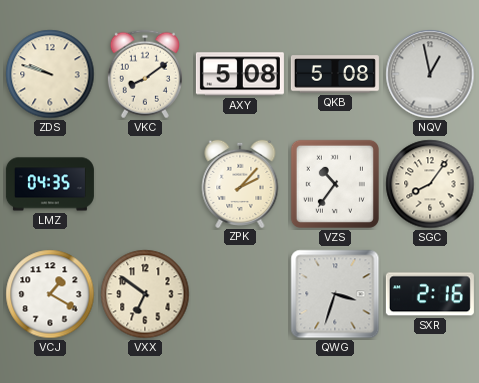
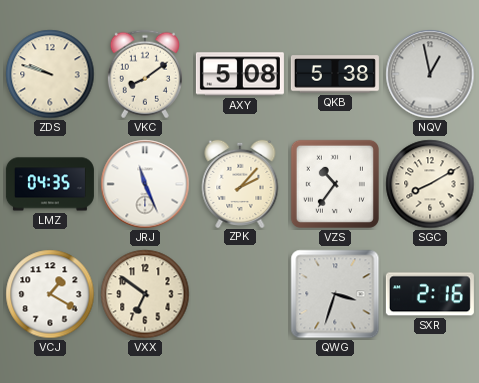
QKB: 5:08 -> 5:38 (335, 74)
JRJ: none -> 11:26 (145, 184)
SGC: 8:06 -> 8:10 (430, 184)
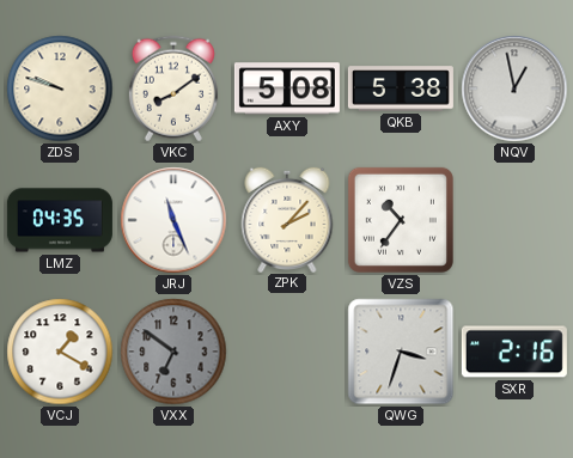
SGC: 8:10 -> none (430, 184)
VXX dial: cream -> grey (173, 352)
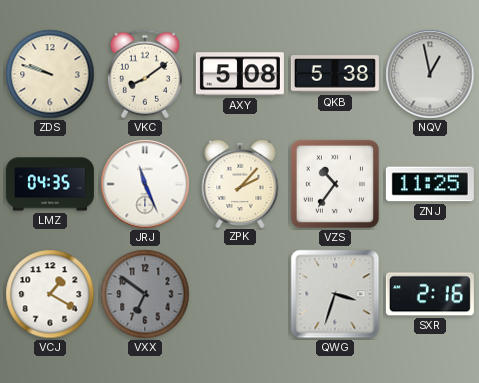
ZNJ: none -> 11:25 (430, 184)
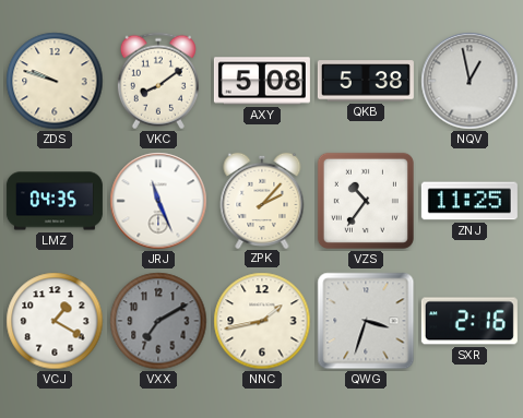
VXX: 6:51 -> 7:10 (158, 321)
NNC: none -> 1:43 (262, 321)
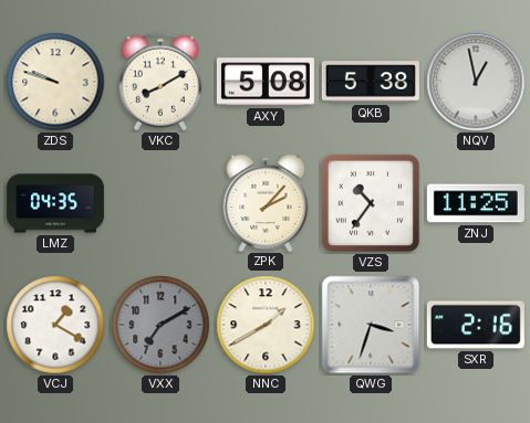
VKC: 8:09 -> 8:10 (160, 82)
JRJ: 11:26 -> none (158, 201)
NNC: 1:43 -> 1:40 (266, 325)
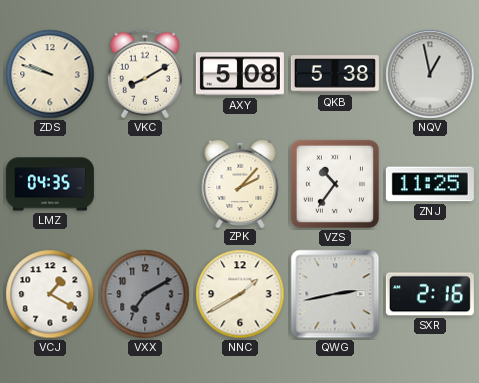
QWG: 3:33 -> 2:43 (335, 294)
